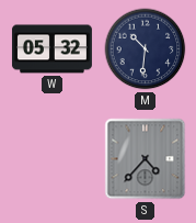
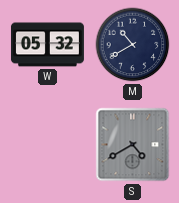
M: 10:31 -> 10:40 (133, 45)
S: 4:37 -> 4:40 (133, 145)
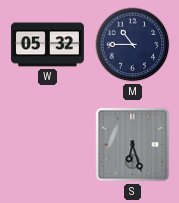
M: 10:40 -> 10:45 (133, 45)
S: 4:40 -> 6:27 (133, 145)
